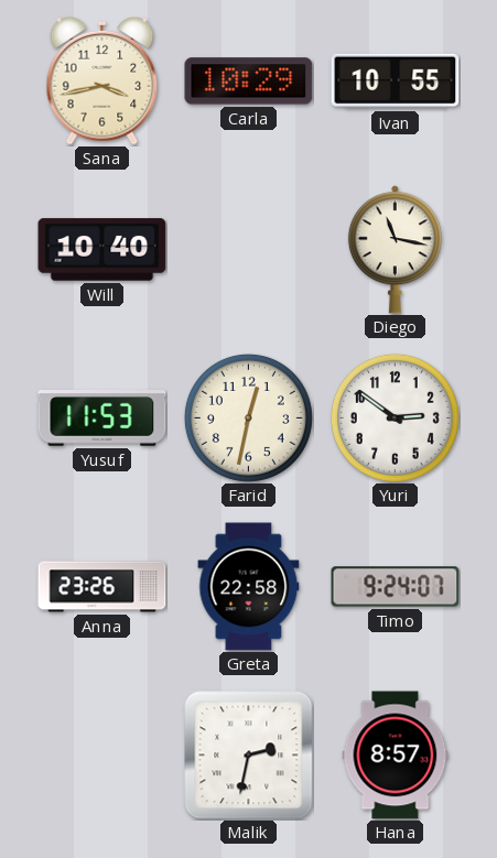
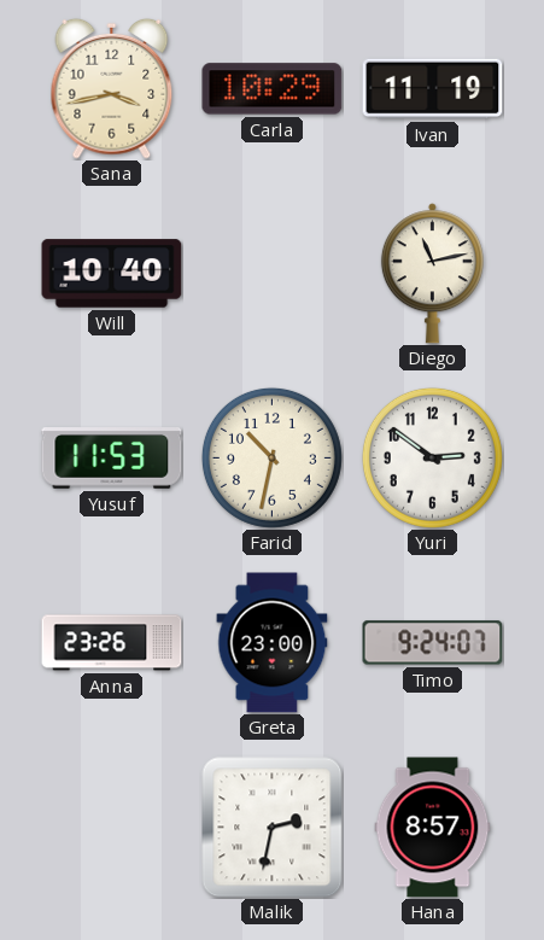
Ivan: 10:55 -> 11:19 (433, 89)
Diego: 11:17 -> 11:13 (432, 274)
Farid: 12:32 -> 10:32 (271, 457)
Greta: 22:58 -> 23:00 (273, 643)
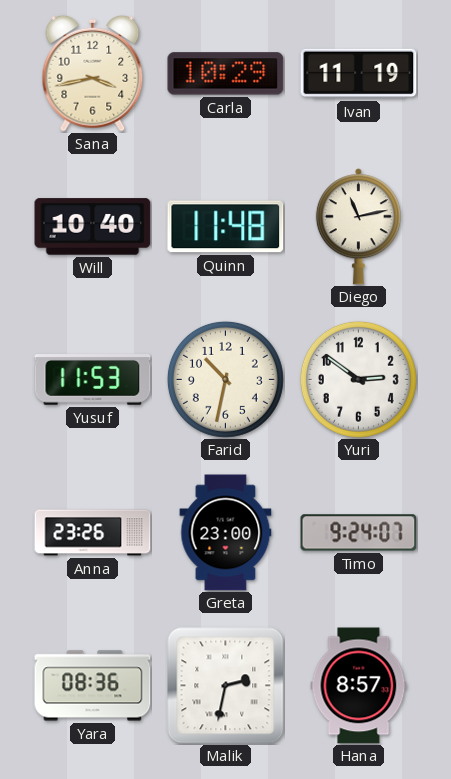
Quinn: none -> 11:48 (226, 227)
Yara: none -> 08:36 (93, 686)
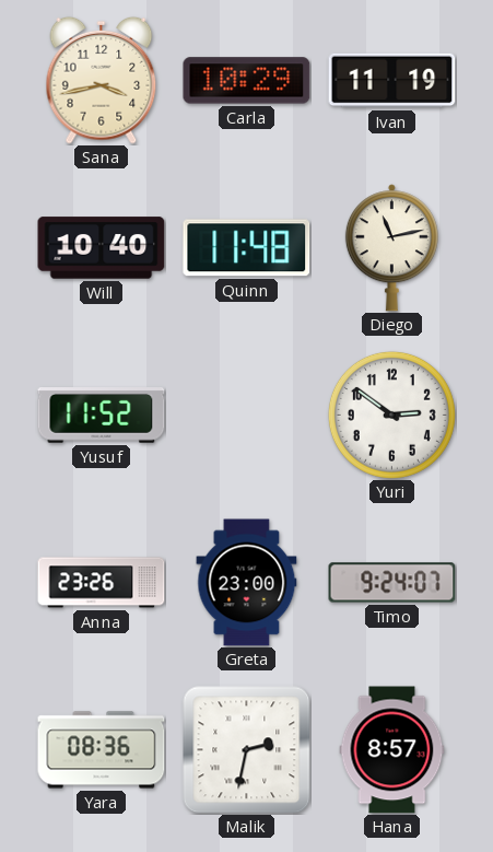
Yusuf: 11:53 -> 11:52 (102, 416)
Farid: 10:32 -> none (225, 379)
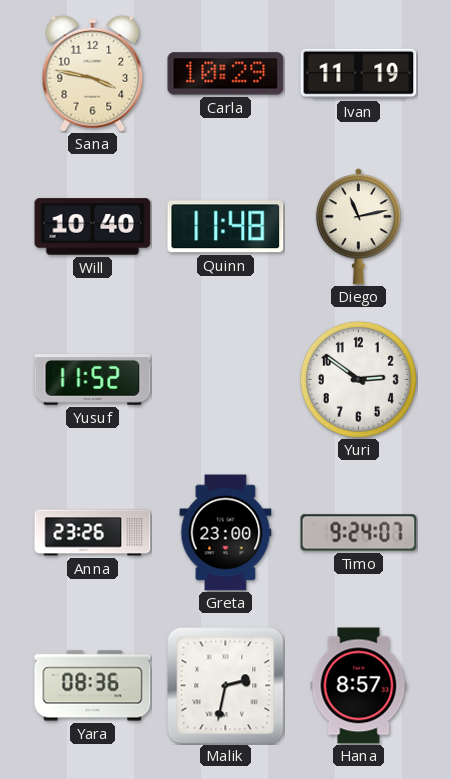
Sana: 3:43 -> 3:47 (93, 73)
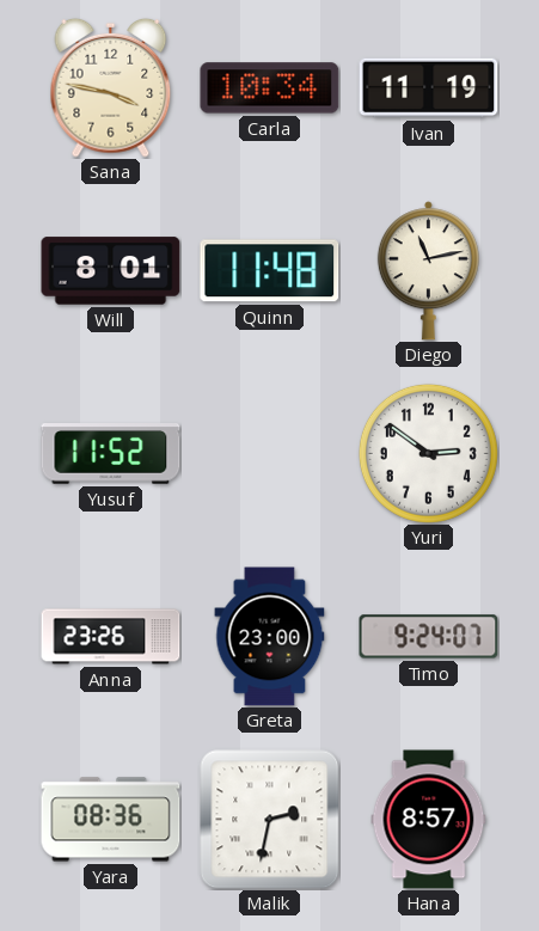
Carla: 10:29 -> 10:34 (270, 88)
Will: 10:40 -> 8:01 (111, 271)
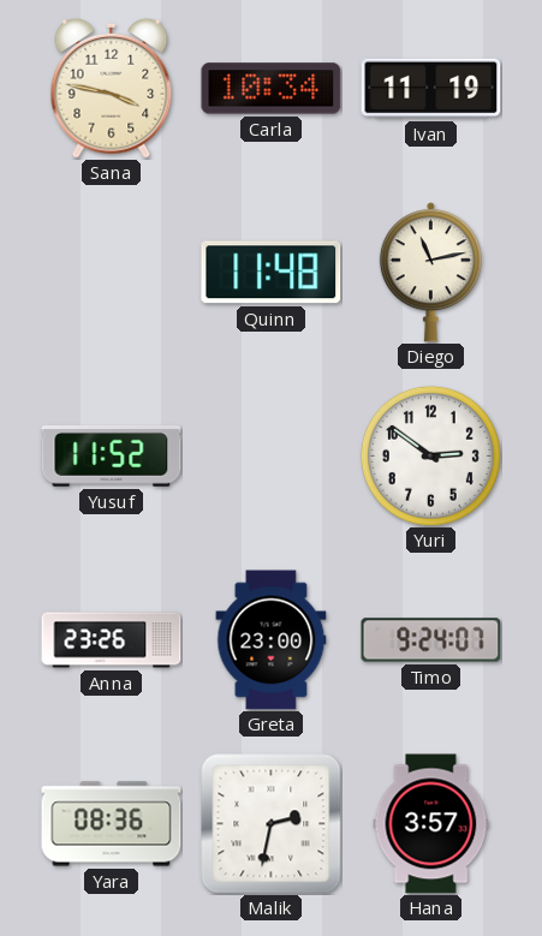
Will: 8:01 -> none (111, 271)
Hana: 8:57 -> 3:57 (431, 824)
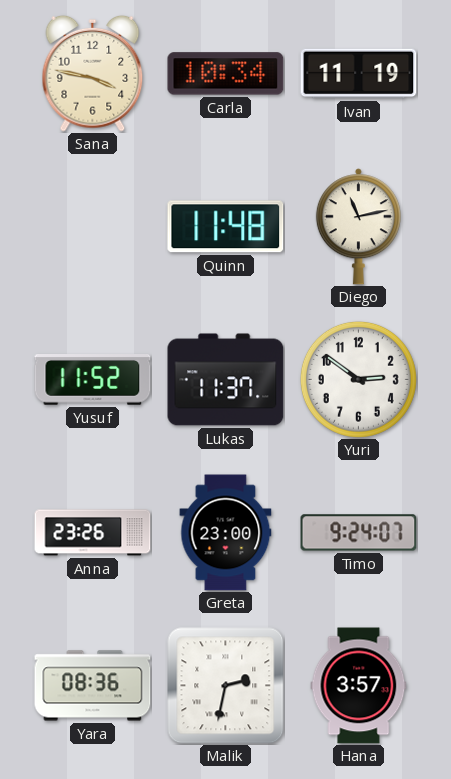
Lukas: none -> 11:37 (226, 380)
